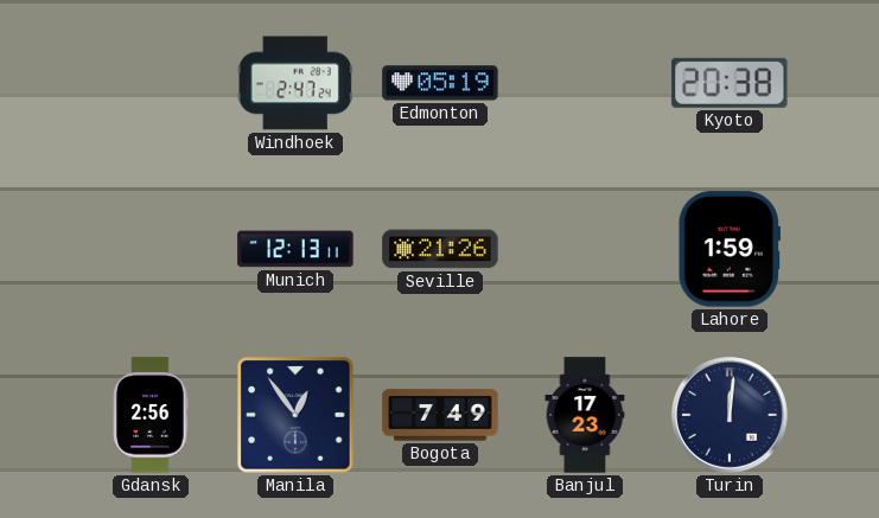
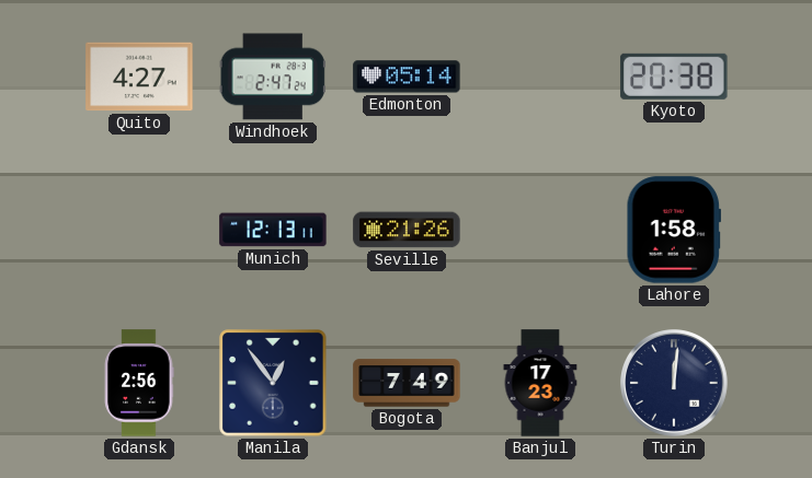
Quito: none -> 4:27 (139, 77)
Edmonton: 05:19 -> 05:14 (407, 77)
Lahore: 1:59 -> 1:58 (673, 230)
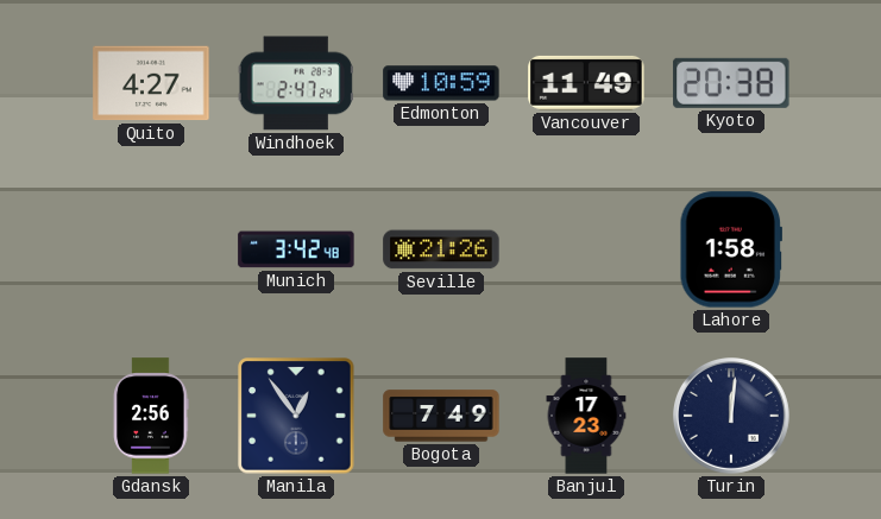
Edmonton: 05:14 -> 10:59 (441, 83)
Vancouver: none -> 11:49 (586, 83)
Munich: 12:13 -> 3:42 (296, 249)
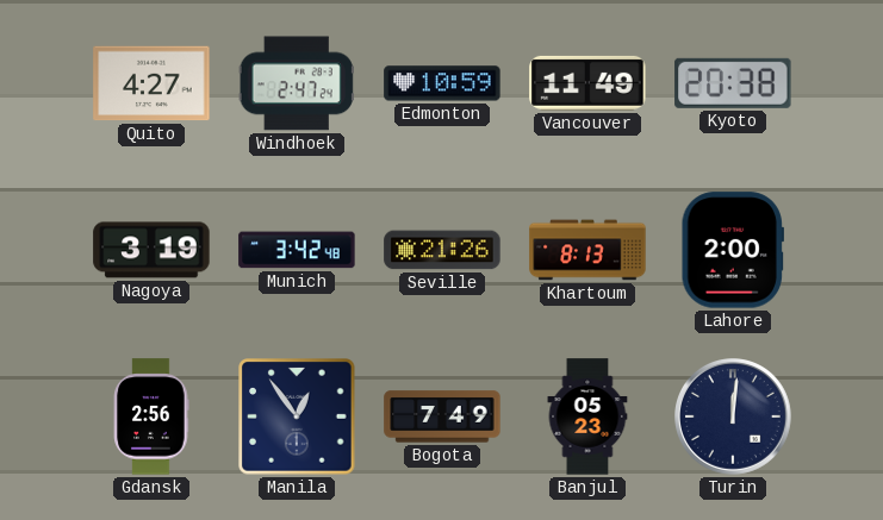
Nagoya: none -> 3:19 (151, 250)
Khartoum: none -> 8:13 (587, 250)
Lahore: 1:58 -> 2:00 (732, 250)
Banjul: 17:23 -> 05:23 (587, 416)
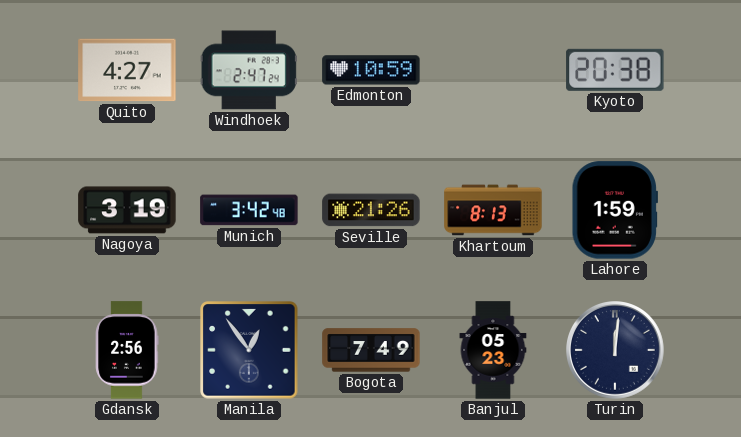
Vancouver: 11:49 -> none (587, 83)
Lahore: 2:00 -> 1:59 (614, 210)
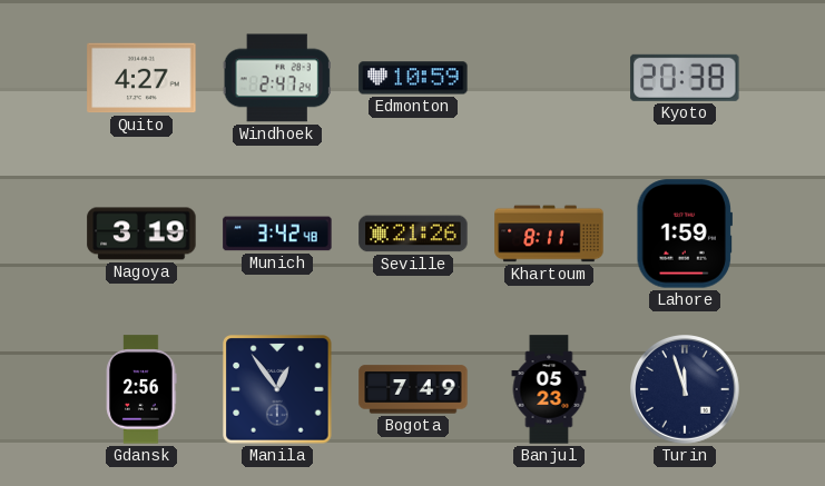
Khartoum: 8:13 -> 8:11 (549, 234)
Turin: 12:01 -> 11:57 (686, 390)
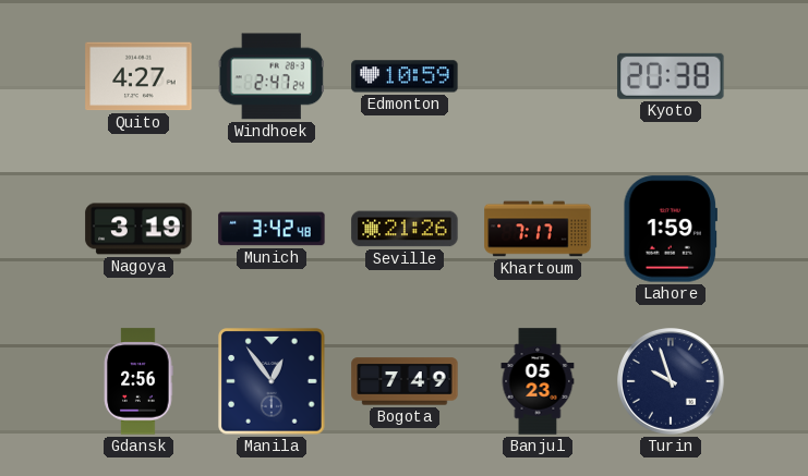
Khartoum: 8:11 -> 7:17 (538, 229)
Turin: 11:57 -> 9:57 (672, 382)
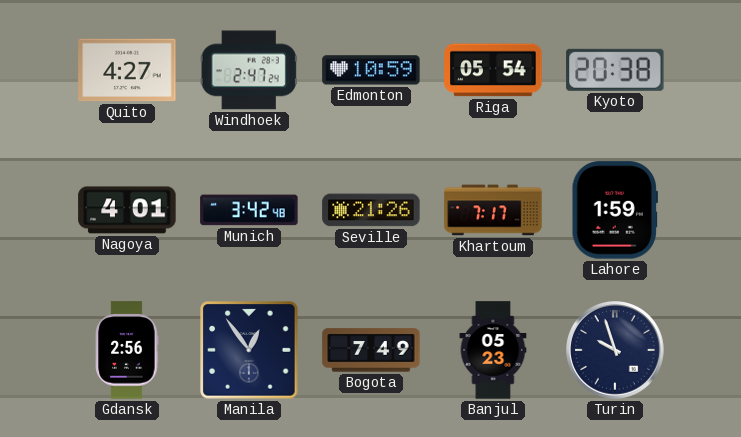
Riga: none -> 05:54 (493, 70)
Nagoya: 3:19 -> 4:01 (127, 210)
